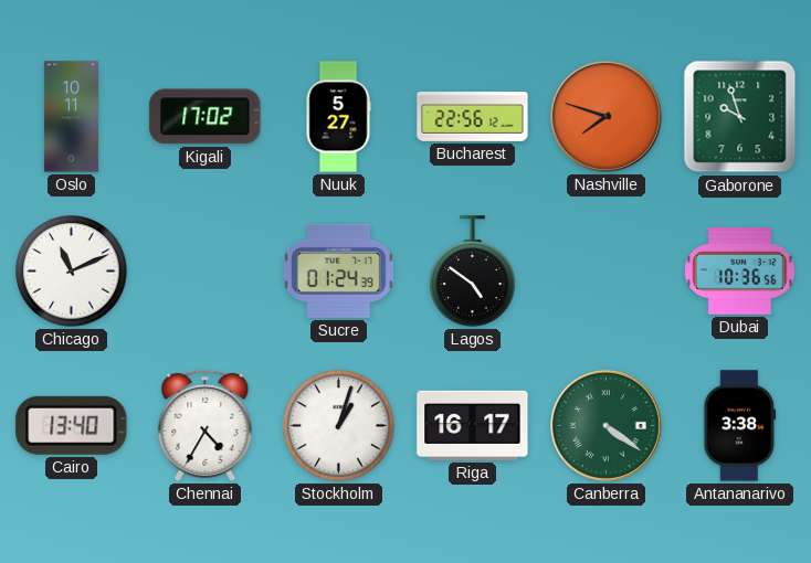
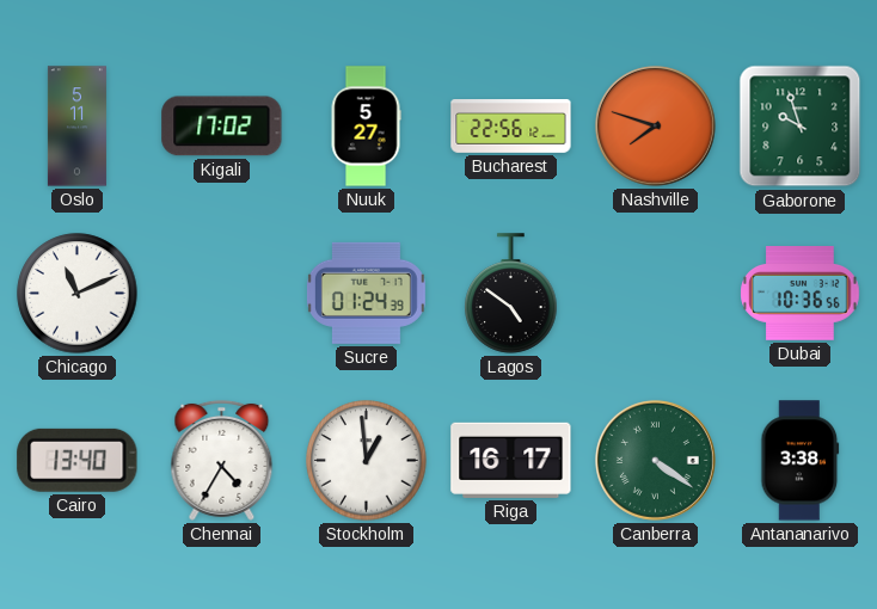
Oslo: 10:11 -> 5:11 (76, 127)
Stockholm: 1:03 -> 12:59 (367, 461)
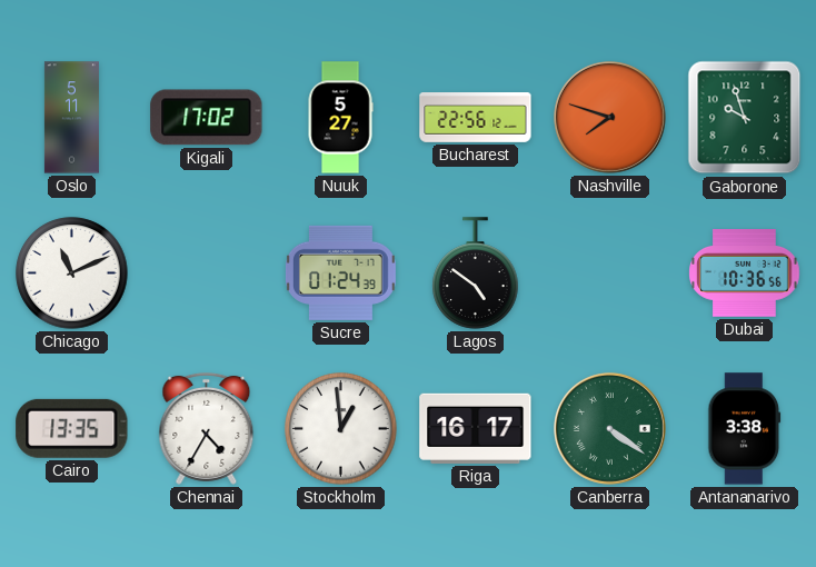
Cairo: 13:40 -> 13:35 (72, 428)
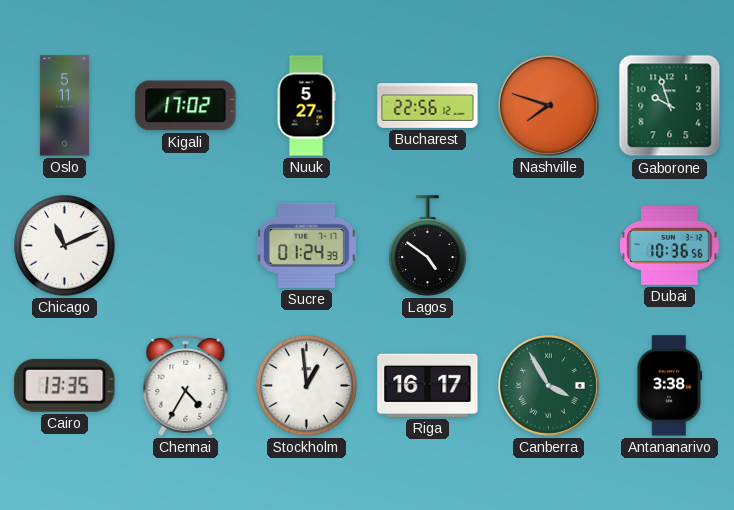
Canberra: 4:21 -> 3:55 (548, 385)
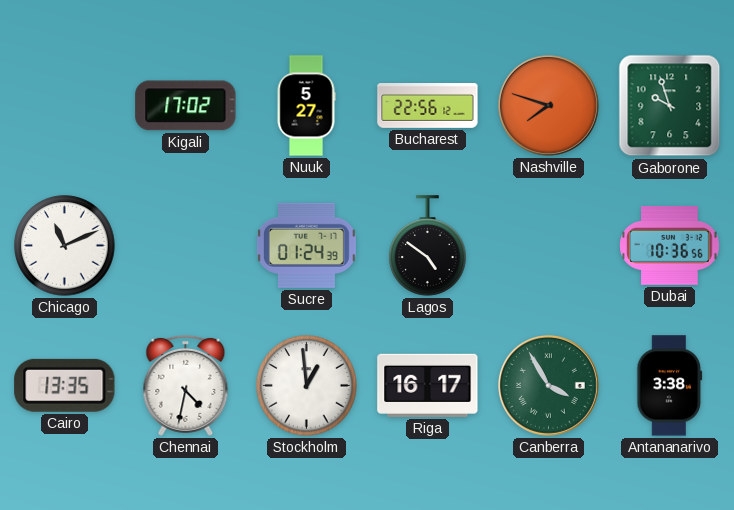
Oslo: 5:11 -> none (64, 106)
Chennai: 4:35 -> 4:32 (186, 385)
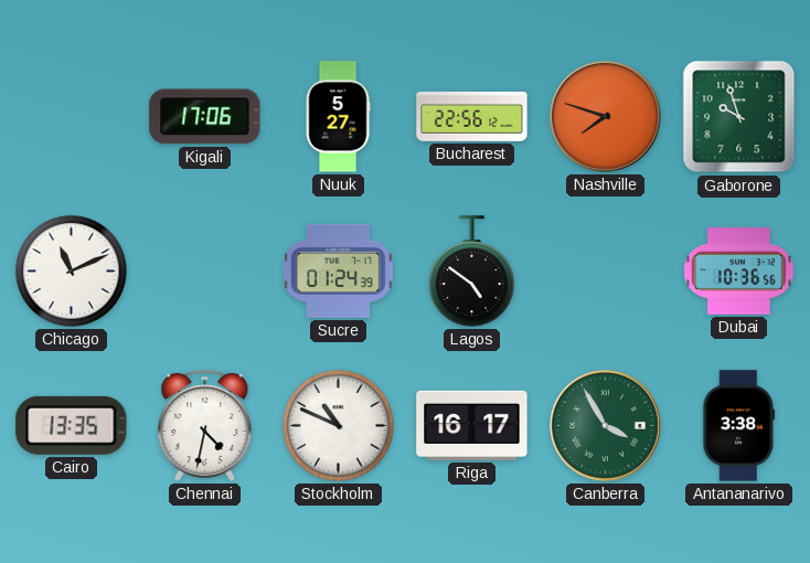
Kigali: 17:02 -> 17:06 (205, 117)
Stockholm: 12:59 -> 10:49 (339, 426)
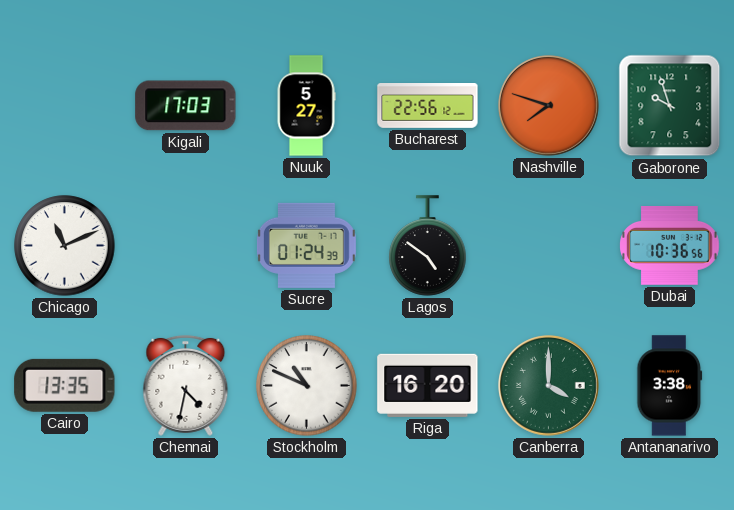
Kigali: 17:06 -> 17:03 (186, 106)
Riga: 16:17 -> 16:20 (428, 385)
Canberra: 3:55 -> 4:00 (548, 385)
